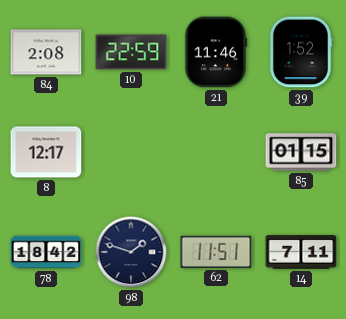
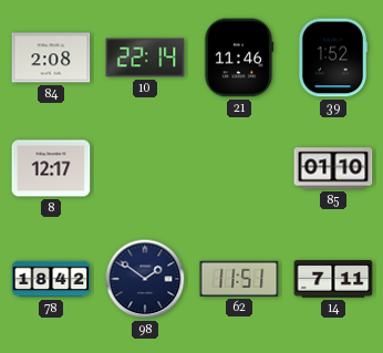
10: 22:59 -> 22:14 (145, 58)
85: 01:15 -> 01:10 (333, 168)
98: 1:48 -> 1:51 (145, 279)
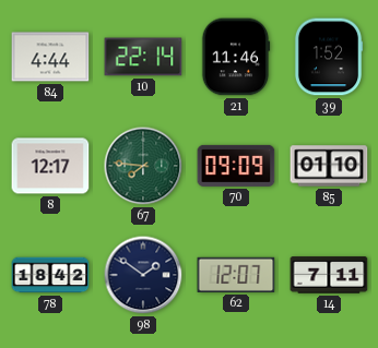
84: 2:08 -> 4:44 (50, 57)
67: none -> 7:46 (143, 166)
70: none -> 09:09 (236, 166)
62: 11:51 -> 12:07 (236, 275)
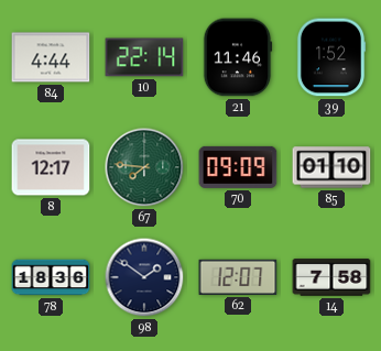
78: 18:42 -> 18:36 (51, 277)
14: 7:11 -> 7:58 (331, 277)
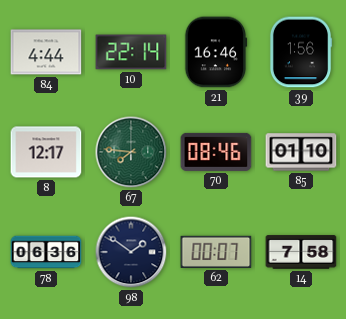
21: 11:46 -> 16:46 (216, 52)
39: 1:52 -> 1:56 (301, 52)
70: 09:09 -> 08:46 (216, 152)
78: 18:36 -> 06:36 (46, 252)
62: 12:07 -> 00:07 (216, 252)
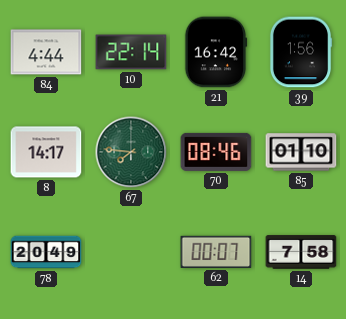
21: 16:46 -> 16:42 (216, 52)
8: 12:17 -> 14:17 (46, 152)
78: 06:36 -> 20:49 (46, 252)
98: 1:51 -> none (131, 252)
